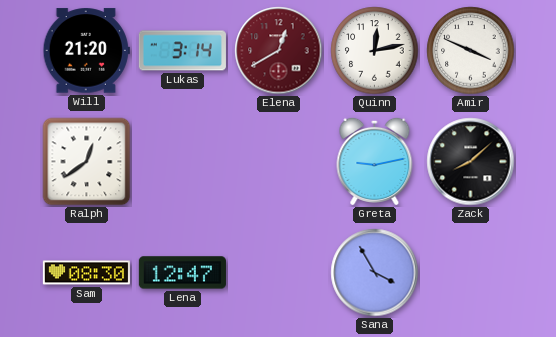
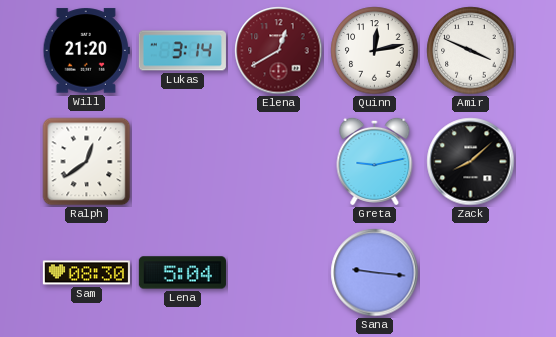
Lena: 12:47 -> 5:04 (182, 273)
Sana: 3:55 -> 9:16 (375, 273)
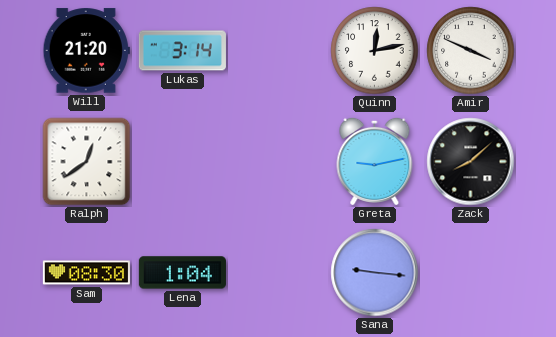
Elena: 12:40 -> none (279, 51)
Lena: 5:04 -> 1:04 (182, 273)
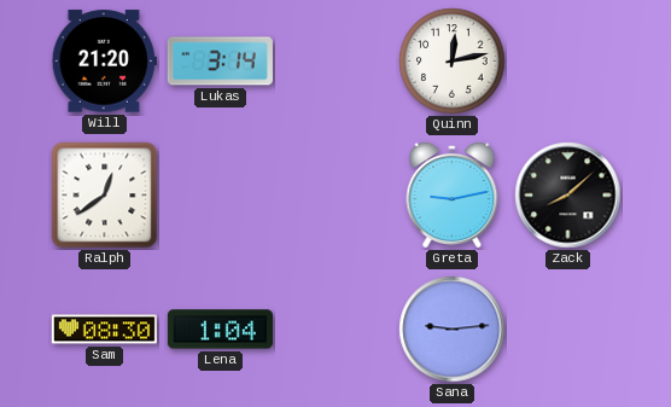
Amir: 3:49 -> none (471, 51)
Sana: 9:16 -> 9:14 (453, 330)
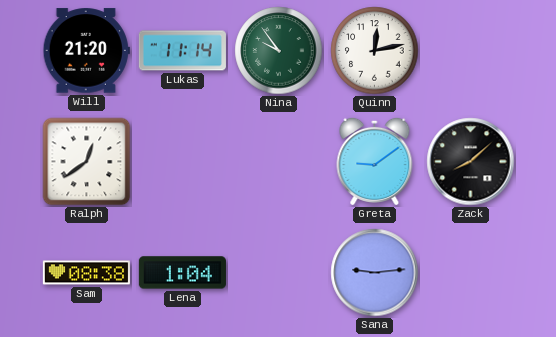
Lukas: 3:14 -> 11:14 (182, 51)
Nina: none -> 9:54 (279, 51)
Greta: 9:13 -> 9:09 (375, 161)
Sam: 08:30 -> 08:38 (86, 273)
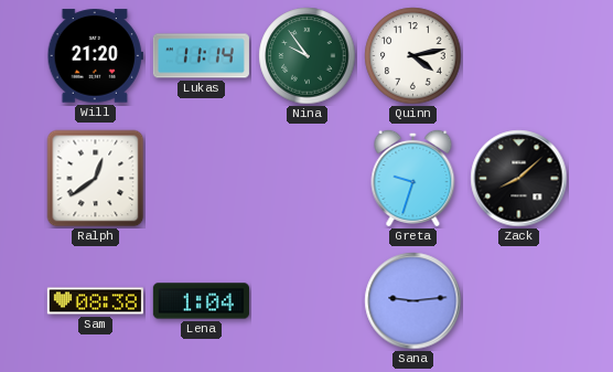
Quinn: 12:13 -> 4:13 (413, 56)
Greta: 9:09 -> 9:33 (413, 178)
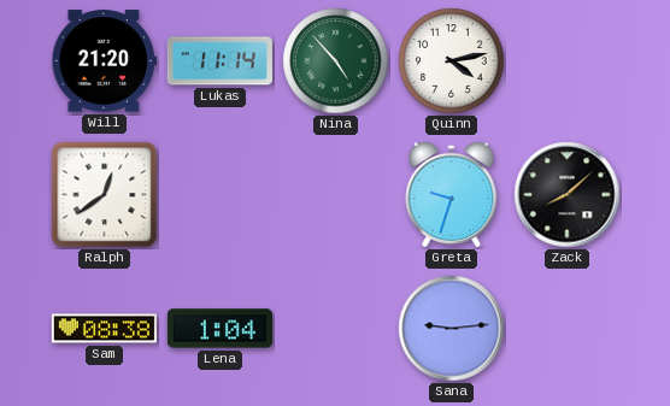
Nina: 9:54 -> 4:53 (336, 61)
